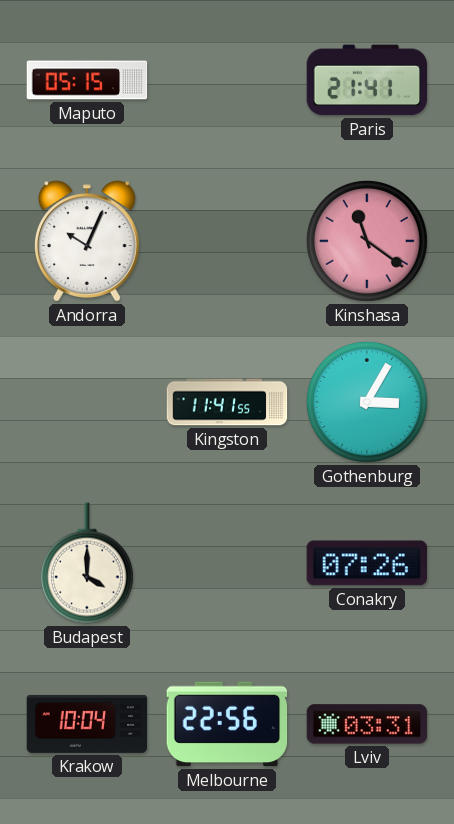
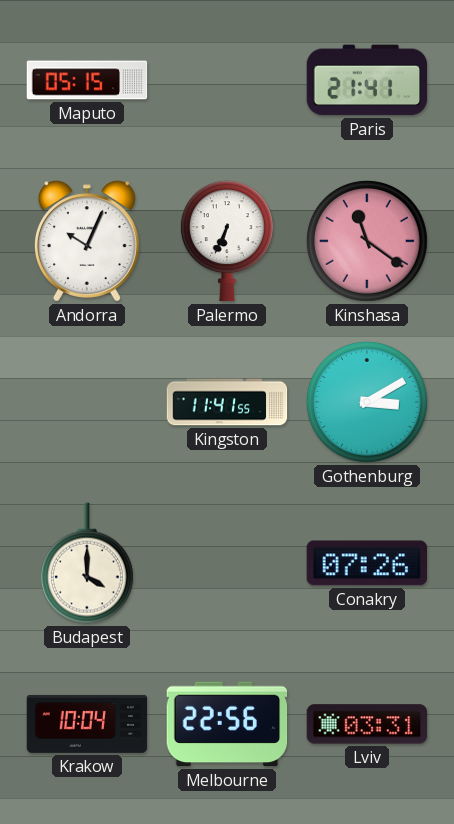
Palermo: none -> 6:34 (227, 241)
Gothenburg: 3:05 -> 3:10 (367, 402)
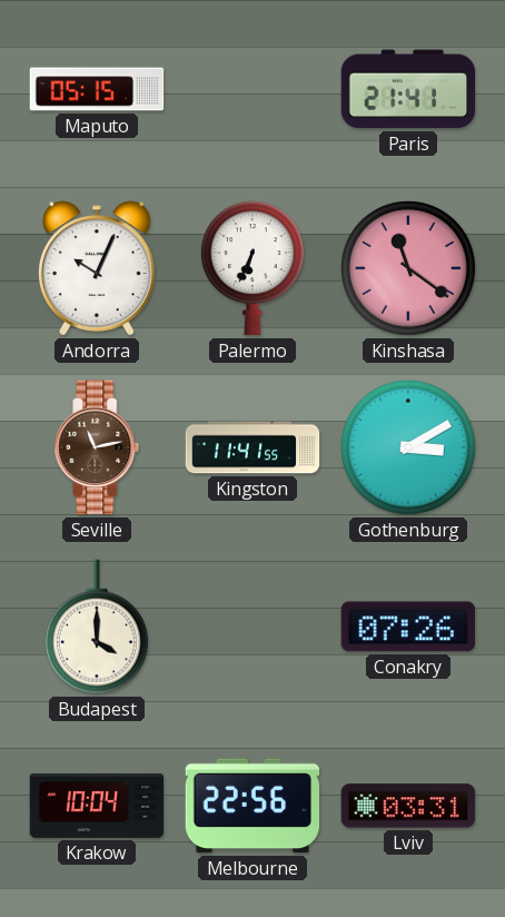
Seville: none -> 11:13 (97, 447)
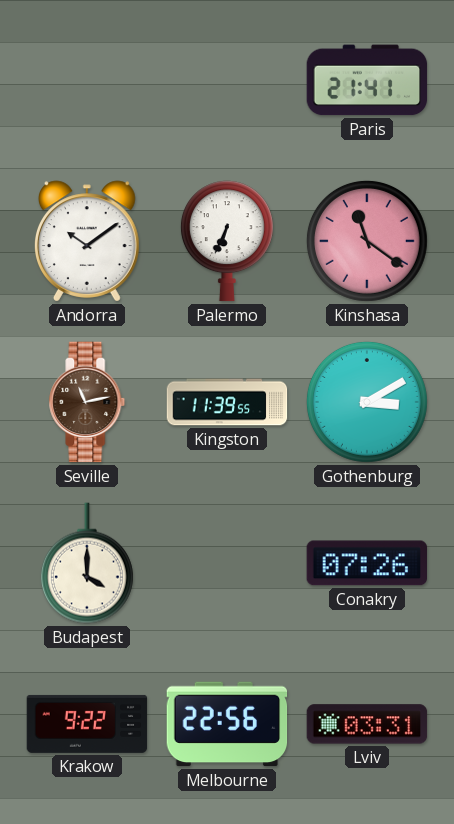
Maputo: 05:15 -> none (97, 89)
Andorra: 10:04 -> 10:09 (87, 241)
Kingston: 11:41 -> 11:39 (227, 402)
Krakow: 10:04 -> 9:22 (87, 724)
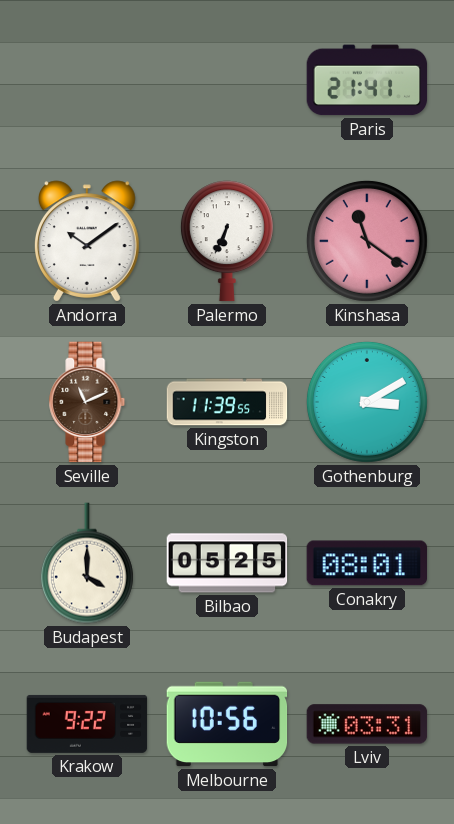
Seville: 11:13 -> 11:11 (87, 402)
Bilbao: none -> 05:25 (227, 563)
Conakry: 07:26 -> 08:01 (367, 563)
Melbourne: 22:56 -> 10:56 (227, 724)
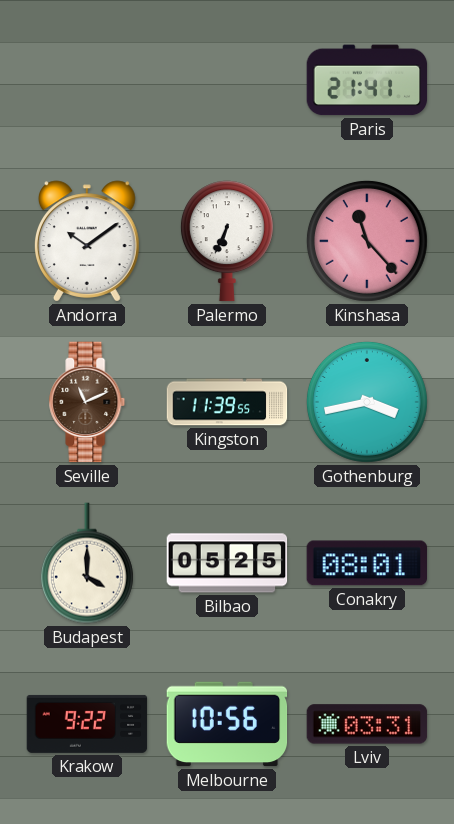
Kinshasa: 11:21 -> 11:23 (367, 241)
Gothenburg: 3:10 -> 3:43 (367, 402)
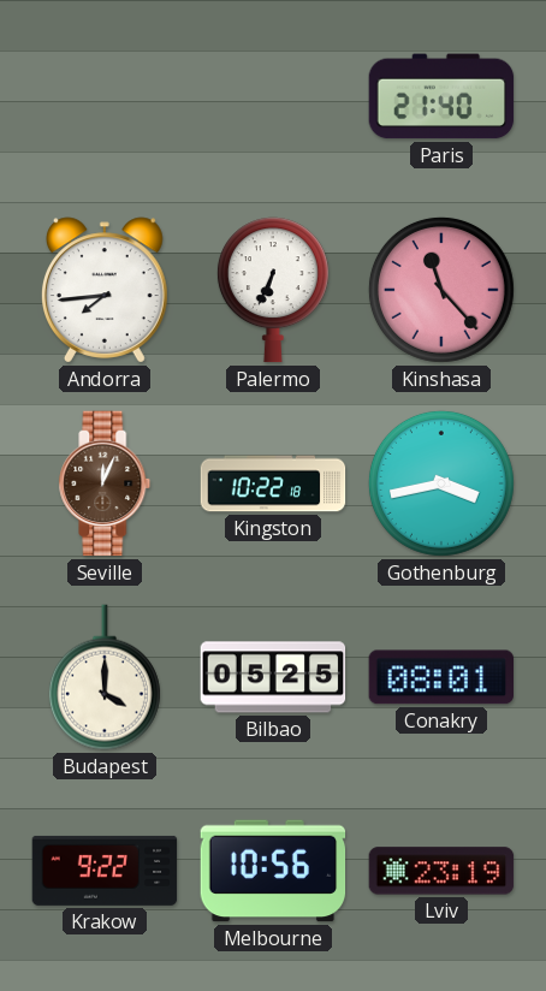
Paris: 21:41 -> 21:40 (441, 96)
Andorra: 10:09 -> 7:44 (105, 290)
Seville: 11:11 -> 12:04 (105, 483)
Kingston: 11:39 -> 10:22 (273, 483)
Lviv: 03:31 -> 23:19 (441, 871)
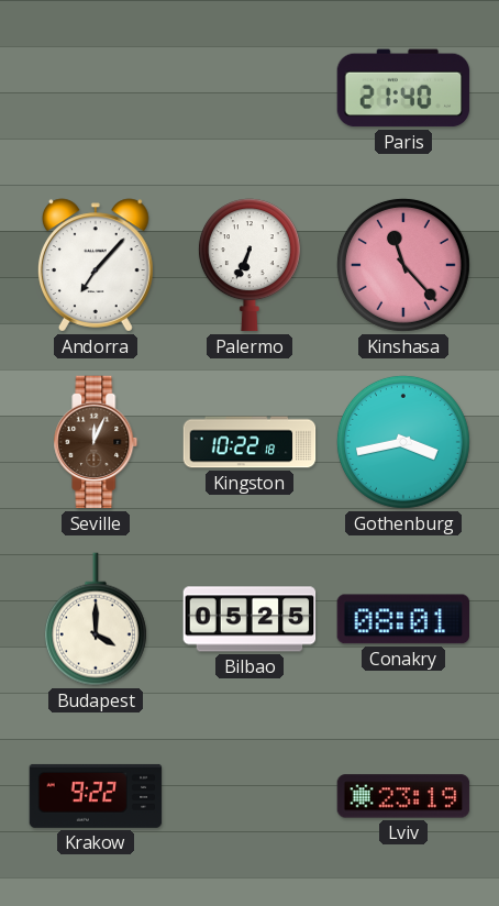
Andorra: 7:44 -> 7:07 (96, 265)
Melbourne: 10:56 -> none (273, 871)
